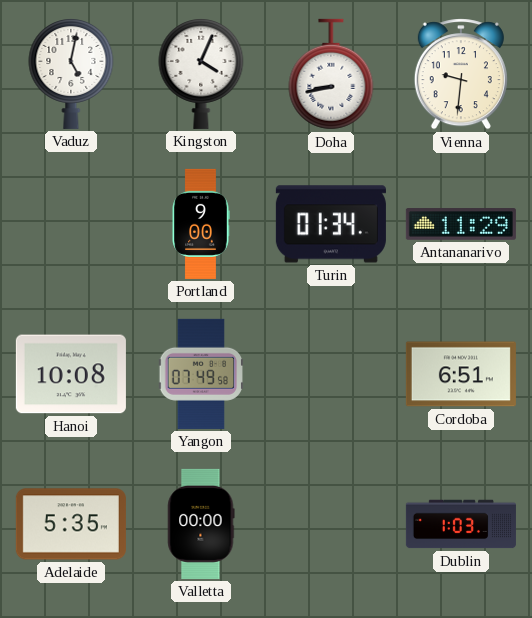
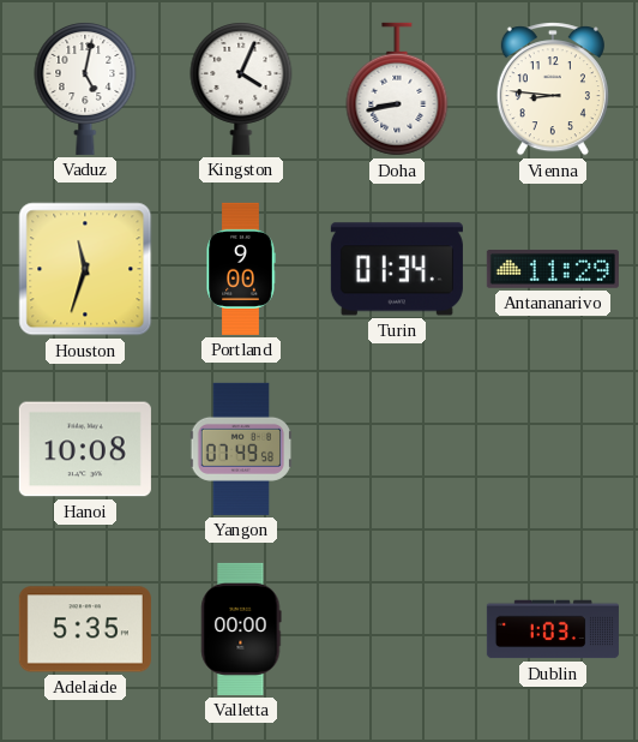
Vienna: 9:31 -> 8:46 (553, 89)
Houston: none -> 11:33 (85, 269)
Cordoba: 6:51 -> none (461, 374)
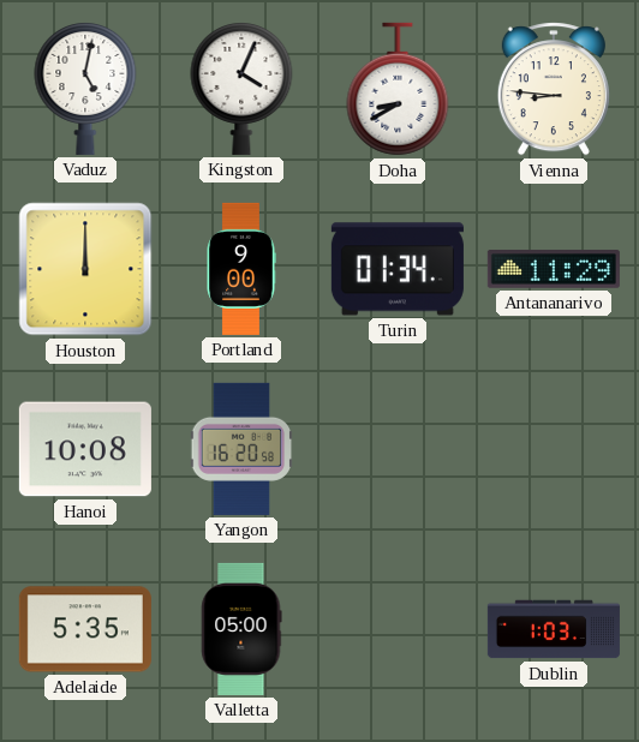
Doha: 8:43 -> 8:40 (398, 89)
Houston: 11:33 -> 12:00 (85, 269)
Yangon: 07:49 -> 16:20 (241, 449)
Valletta: 00:00 -> 05:00 (241, 629)
